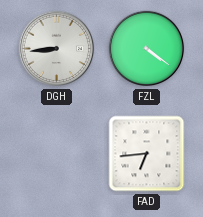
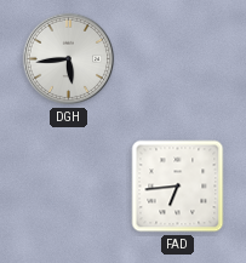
DGH: 8:44 -> 5:44 (69, 59)
FZL: 4:21 -> none (147, 49)
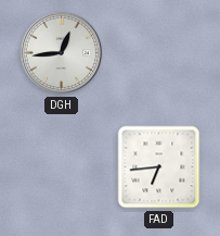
DGH: 5:44 -> 12:44 (62, 53)
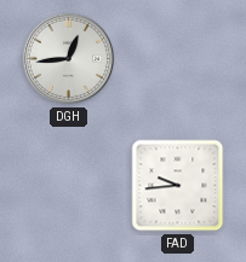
FAD: 6:44 -> 9:44 (178, 186)
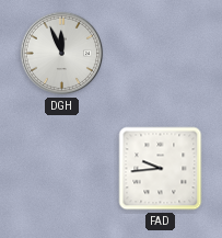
DGH: 12:44 -> 11:56 (62, 54)
